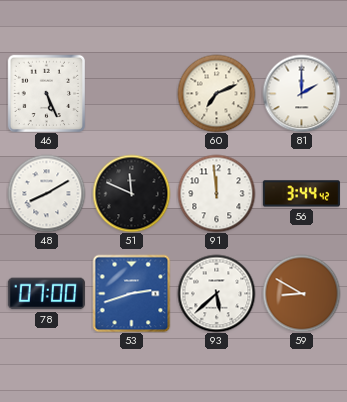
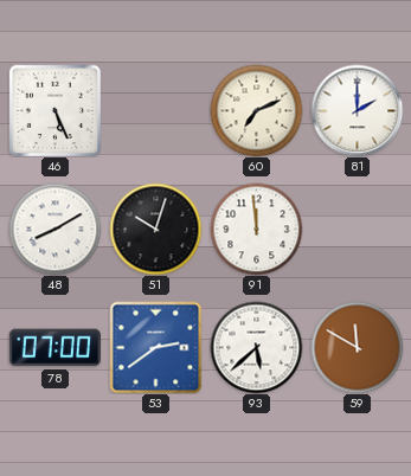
51: 11:49 -> 10:03 (155, 229)
56: 3:44 -> none (301, 194)
53: 2:42 -> 2:39 (155, 347)
59: 8:50 -> 11:50 (357, 347)
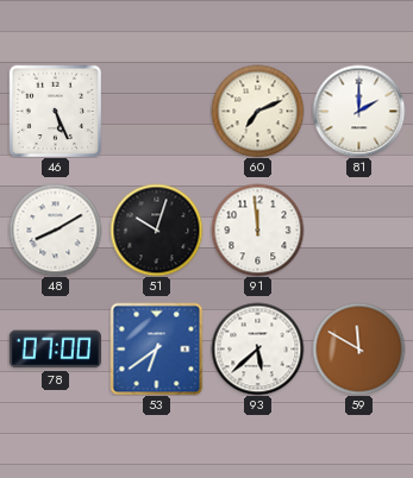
53: 2:39 -> 6:39 (156, 348)
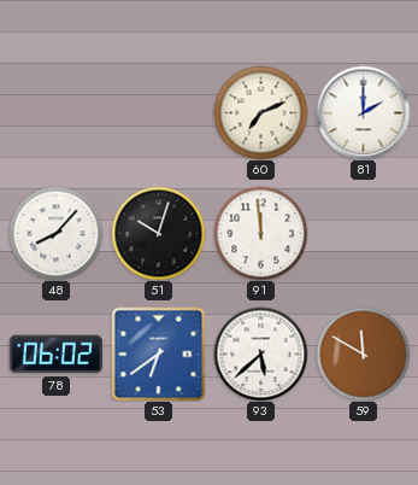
46: 5:26 -> none (55, 111)
48: 8:10 -> 8:07 (55, 233)
78: 07:00 -> 06:02 (55, 355)
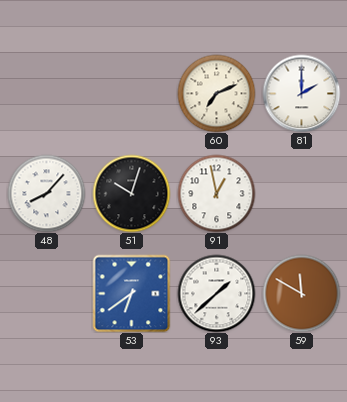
91: 11:59 -> 12:58 (216, 193)
78: 06:02 -> none (55, 355)
93: 5:38 -> 1:38 (216, 293)
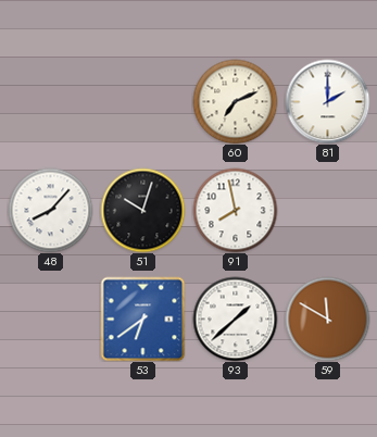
91: 12:58 -> 7:58 (235, 210)
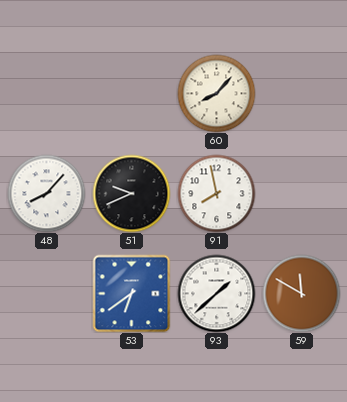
60: 7:11 -> 8:07 (216, 93)
81: 2:00 -> none (327, 101)
51: 10:03 -> 9:41 (131, 193)
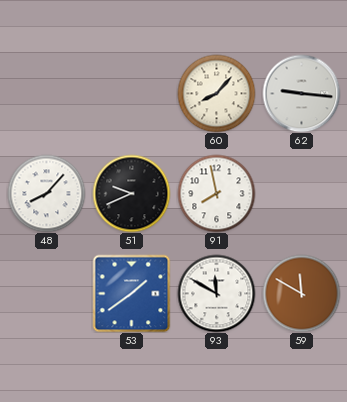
62: none -> 9:16 (301, 93)
53: 6:39 -> 1:39 (131, 293)
93: 1:38 -> 11:50 (216, 293)
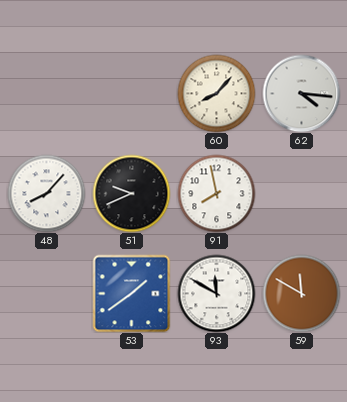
62: 9:16 -> 4:16 (301, 93)
